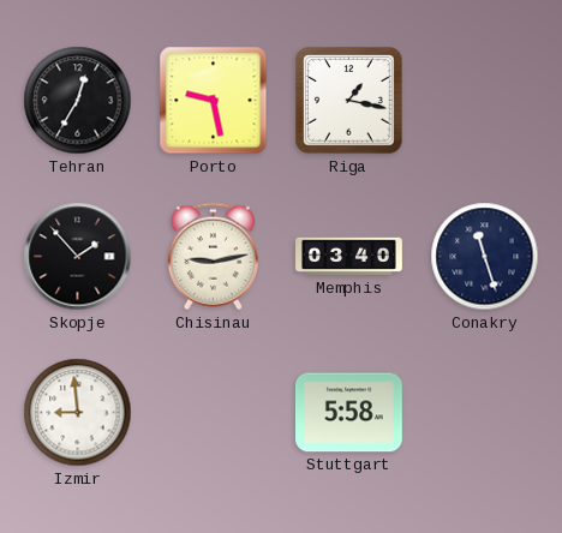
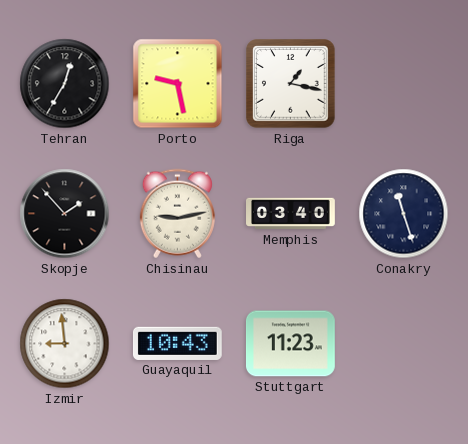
Guayaquil: none -> 10:43 (177, 343)
Stuttgart: 5:58 -> 11:23 (290, 344)
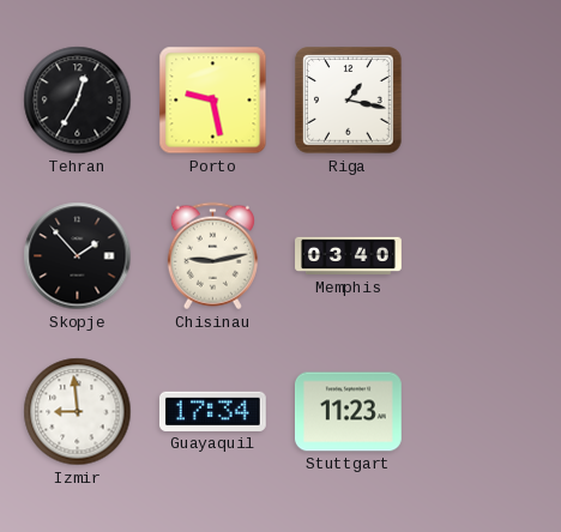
Conakry: 11:27 -> none (404, 214)
Guayaquil: 10:43 -> 17:34 (212, 411)
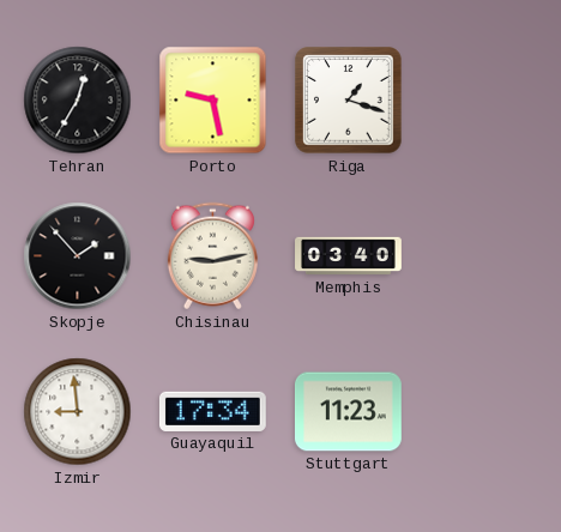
Riga: 1:17 -> 1:18 (349, 101)
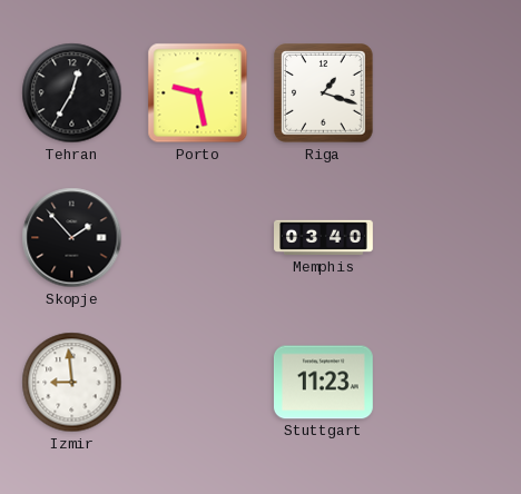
Chisinau: 9:13 -> none (212, 256)
Guayaquil: 17:34 -> none (212, 411)
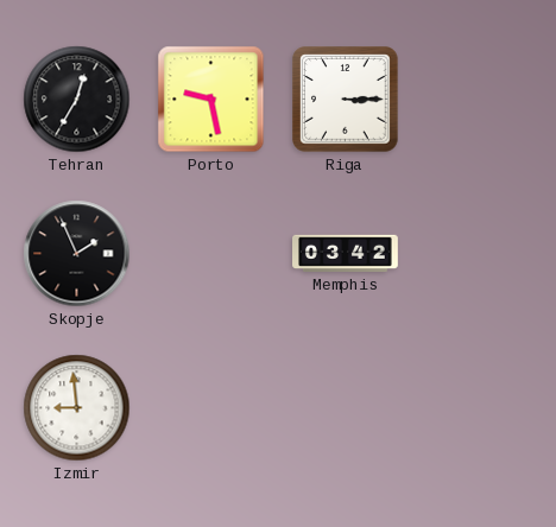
Riga: 1:18 -> 3:15 (346, 100)
Skopje: 1:53 -> 1:56 (77, 254)
Memphis: 03:40 -> 03:42 (346, 254)
Stuttgart: 11:23 -> none (323, 383)
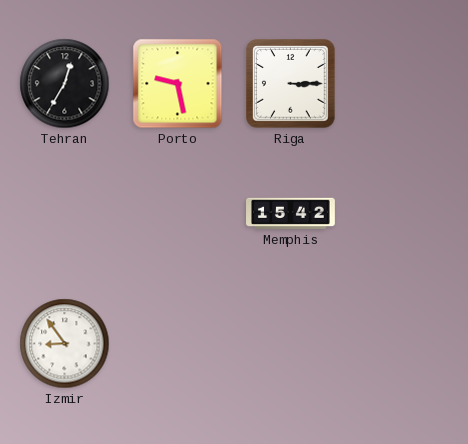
Skopje: 1:56 -> none (77, 254)
Memphis: 03:42 -> 15:42 (291, 214)
Izmir: 8:59 -> 8:54 (65, 344)
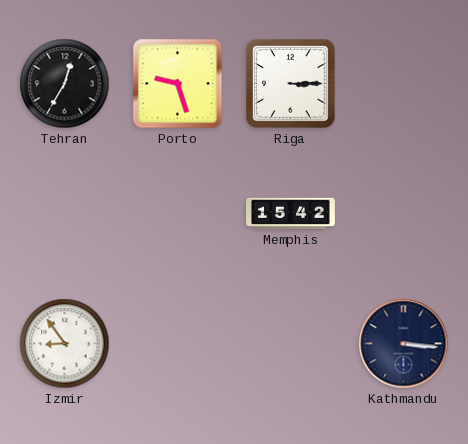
Porto: 9:28 -> 9:27 (178, 84)
Kathmandu: none -> 3:16 (404, 344)
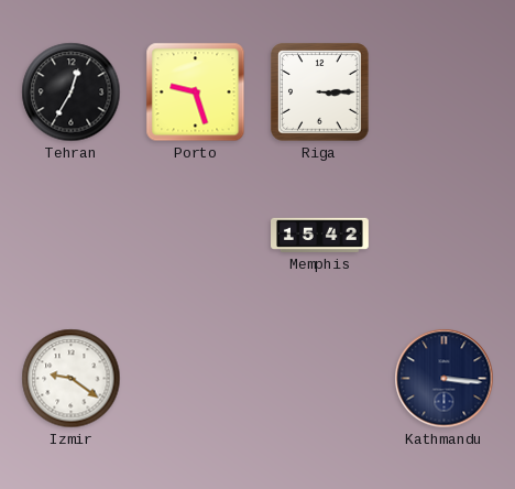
Izmir: 8:54 -> 9:21 (72, 379)
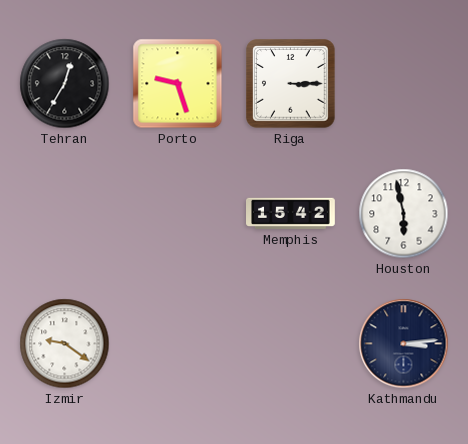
Houston: none -> 5:58 (404, 214)
Kathmandu: 3:16 -> 3:14 (404, 344)
